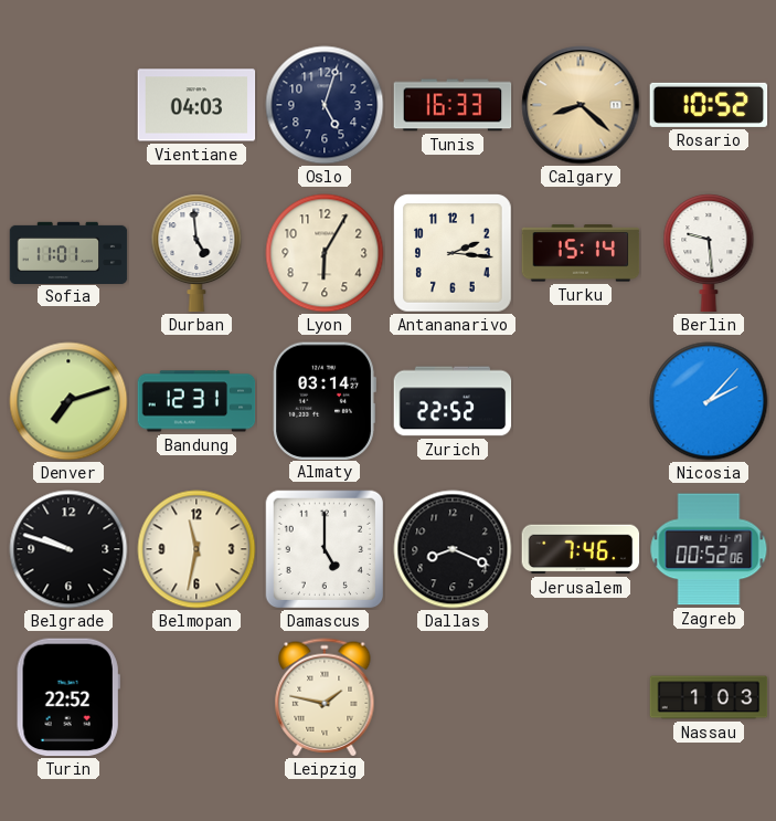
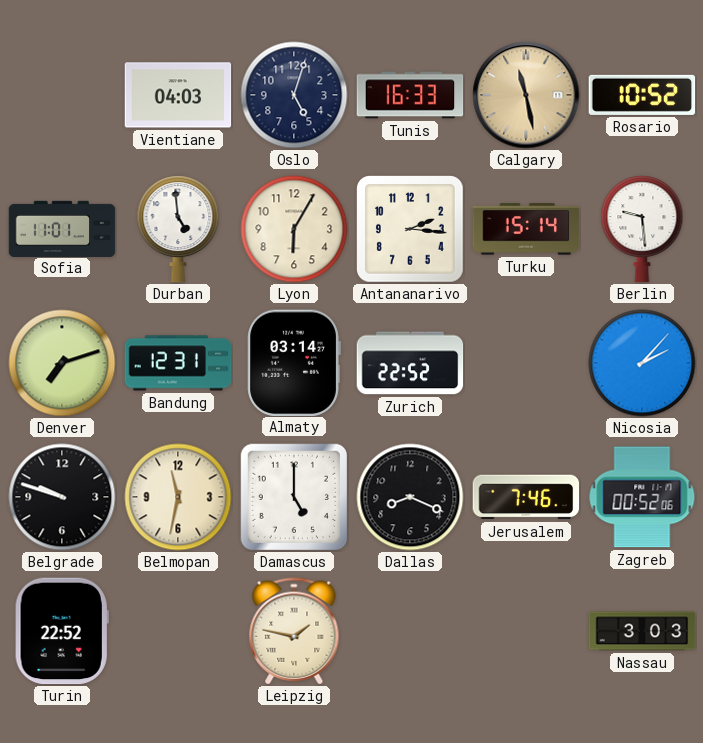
Calgary: 8:22 -> 11:28 (526, 95)
Nassau: 1:03 -> 3:03 (642, 631)
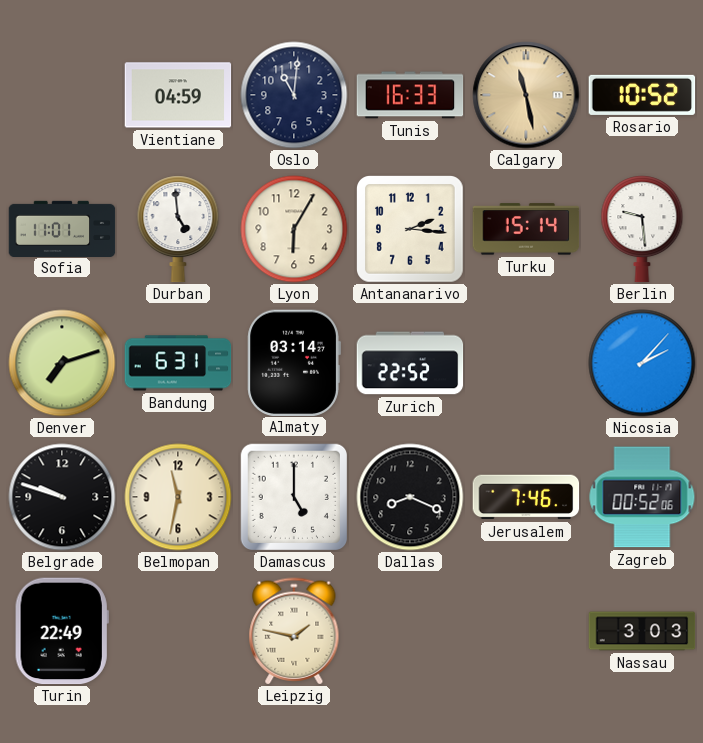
Vientiane: 04:03 -> 04:59 (178, 95)
Oslo: 5:03 -> 11:01 (294, 95)
Bandung: 12:31 -> 6:31 (178, 363)
Turin: 22:52 -> 22:49 (62, 631)
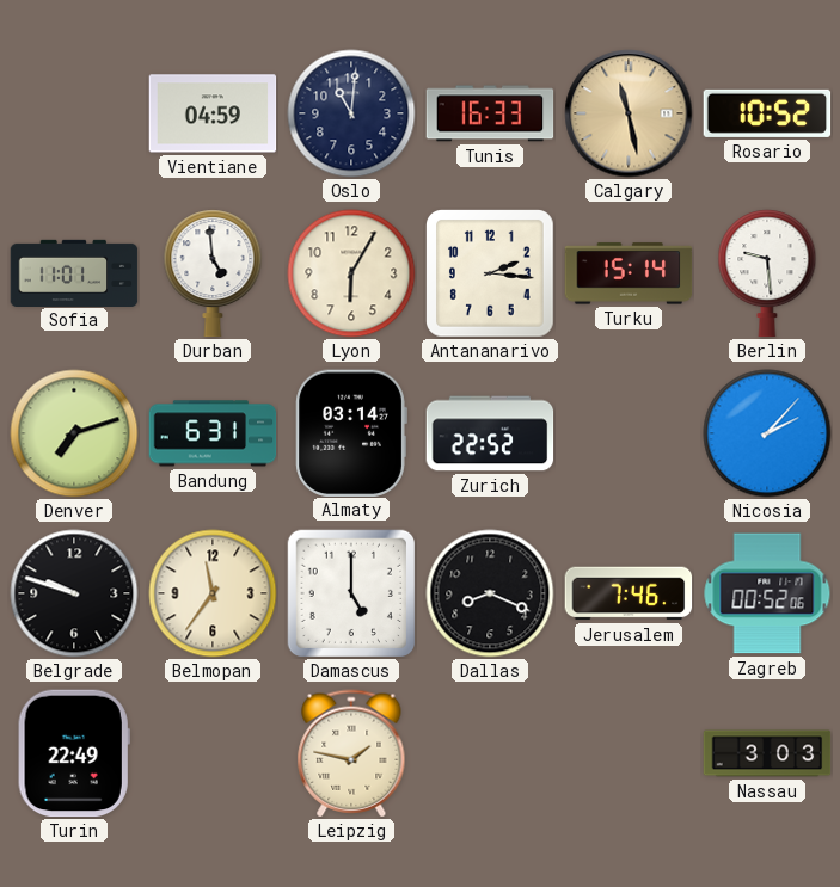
Belmopan: 11:32 -> 11:36 (213, 593)
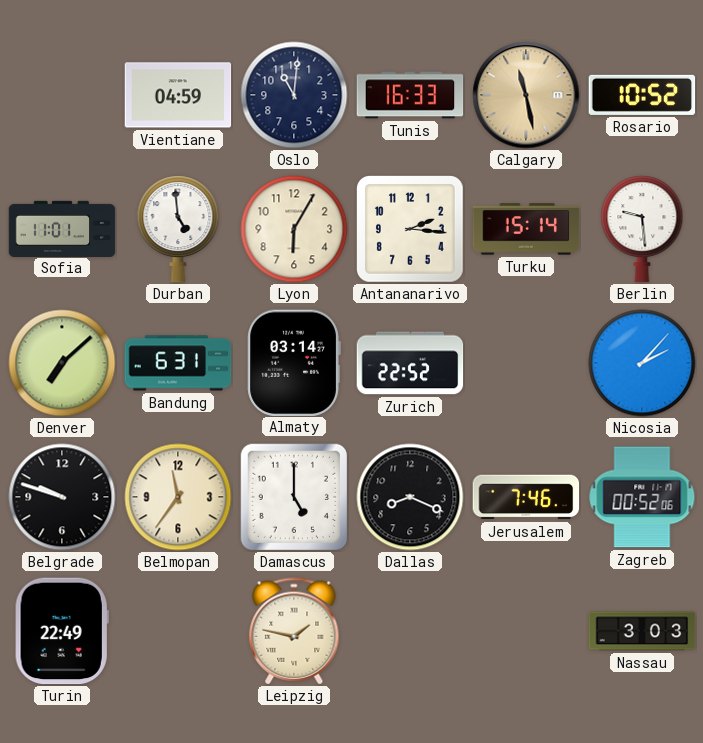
Denver: 7:12 -> 7:08 (62, 363)
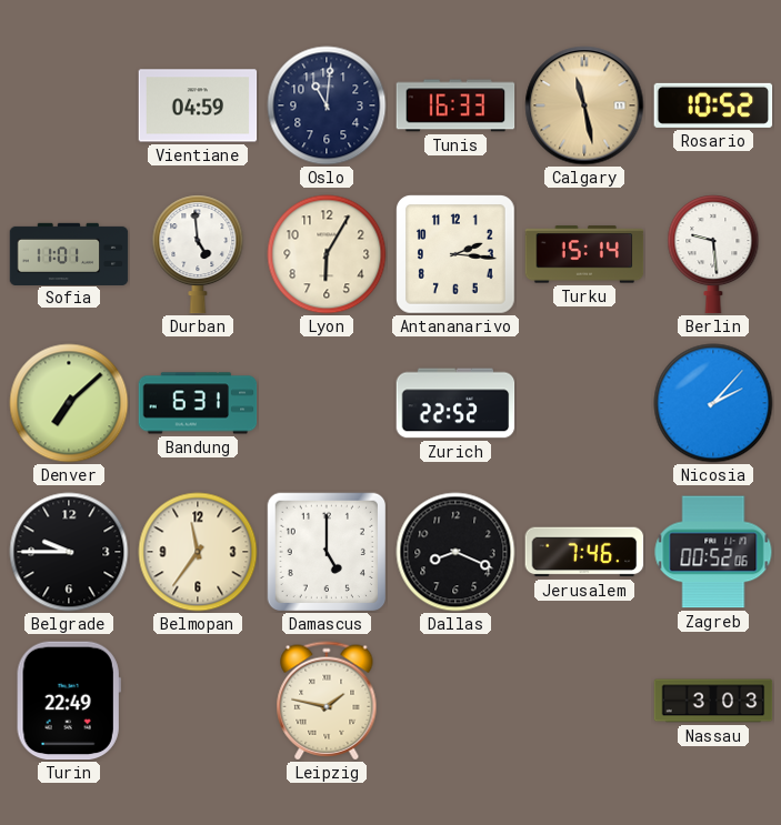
Almaty: 03:14 -> none (294, 362)
Belgrade: 9:48 -> 9:45 (69, 552)
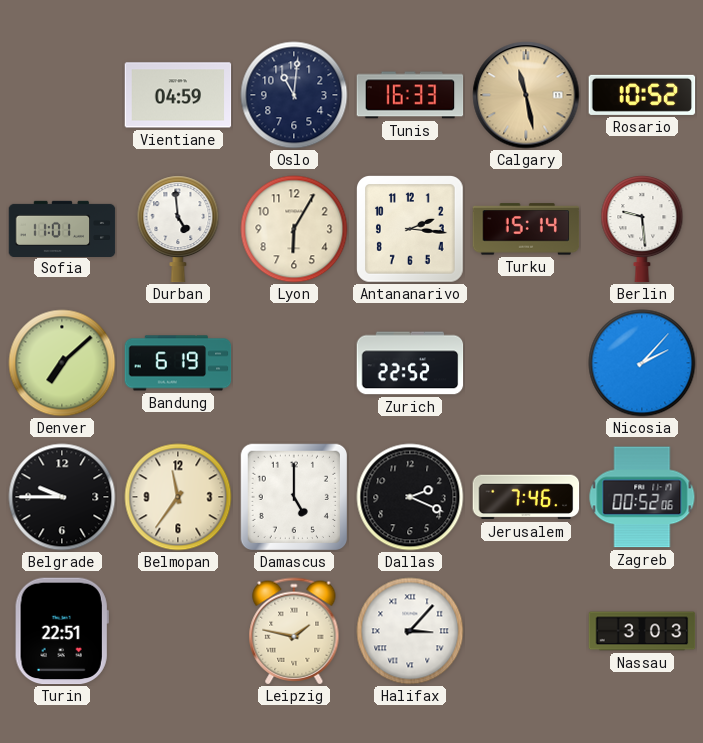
Bandung: 6:31 -> 6:19 (178, 363)
Dallas: 8:19 -> 2:19 (410, 497)
Turin: 22:49 -> 22:51 (62, 631)
Halifax: none -> 3:07 (410, 631)
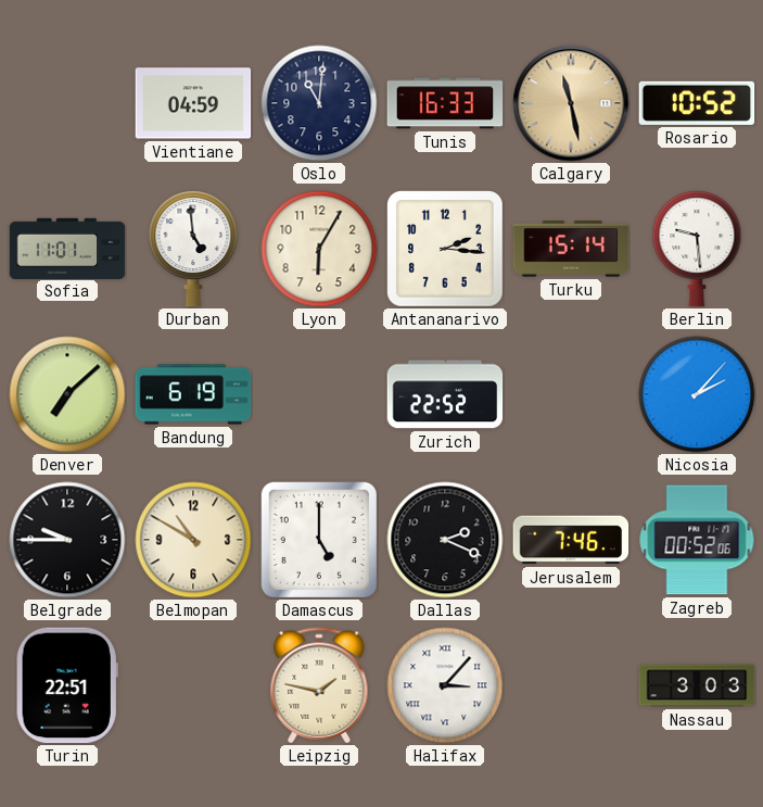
Belmopan: 11:36 -> 10:50 (193, 540)
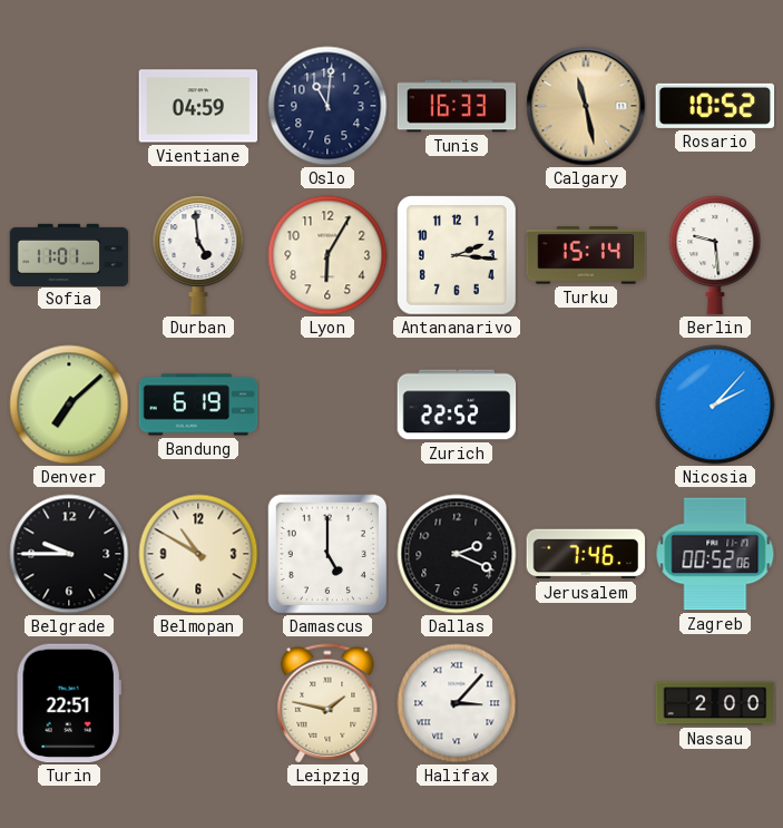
Nassau: 3:03 -> 2:00 (715, 703)
